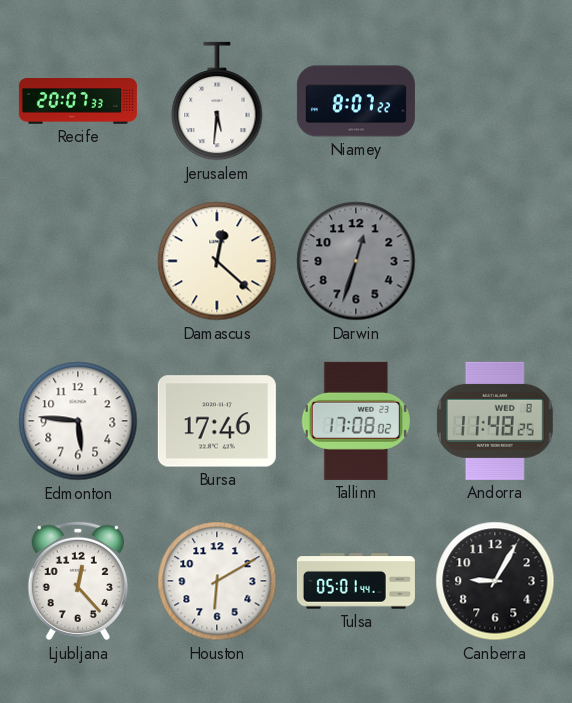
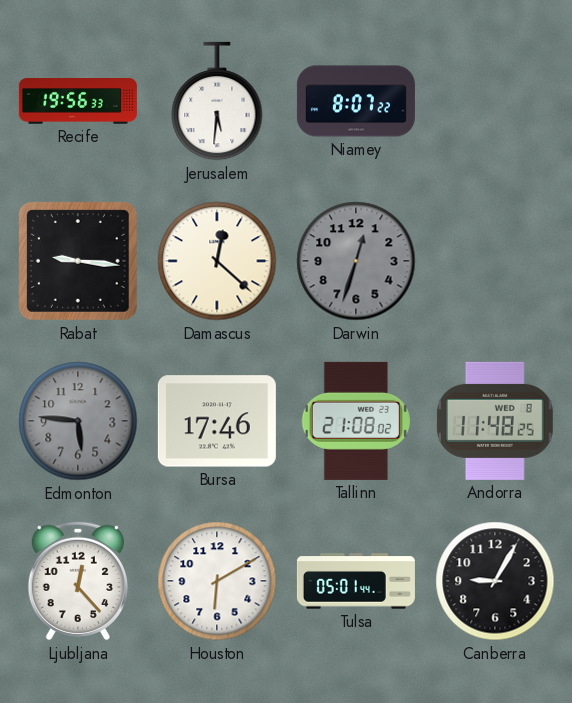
Recife: 20:07 -> 19:56 (78, 102)
Rabat: none -> 9:16 (78, 261)
Edmonton dial: white -> grey (78, 421)
Tallinn: 17:08 -> 21:08 (356, 421)
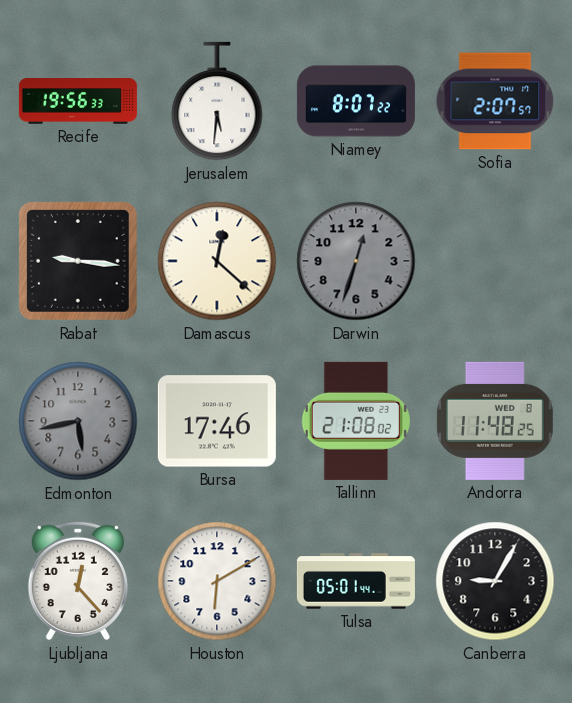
Sofia: none -> 2:07 (495, 101)
Edmonton: 5:46 -> 5:43 (78, 421)
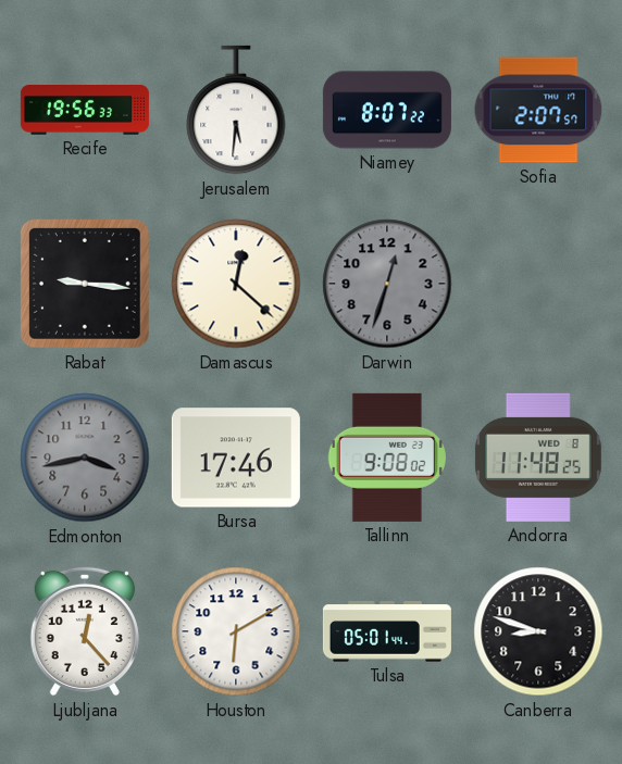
Edmonton: 5:43 -> 3:43 (85, 458)
Tallinn: 21:08 -> 9:08 (387, 458)
Canberra: 9:05 -> 8:48 (538, 631)
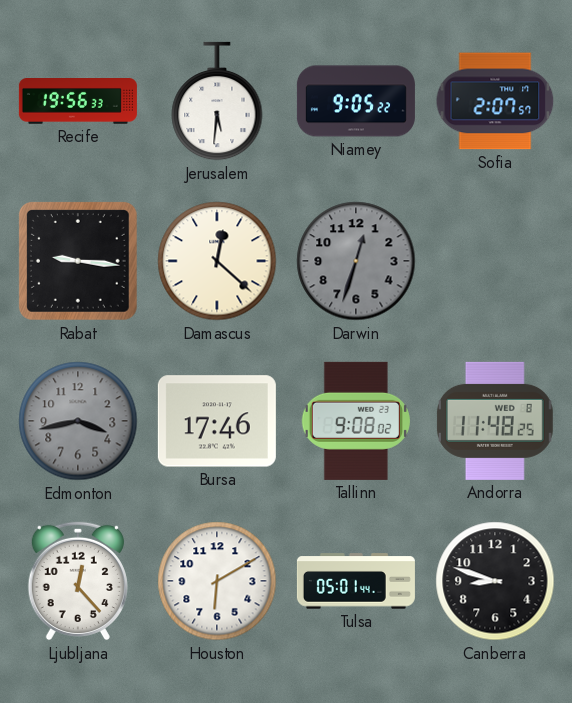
Niamey: 8:07 -> 9:05 (356, 101)
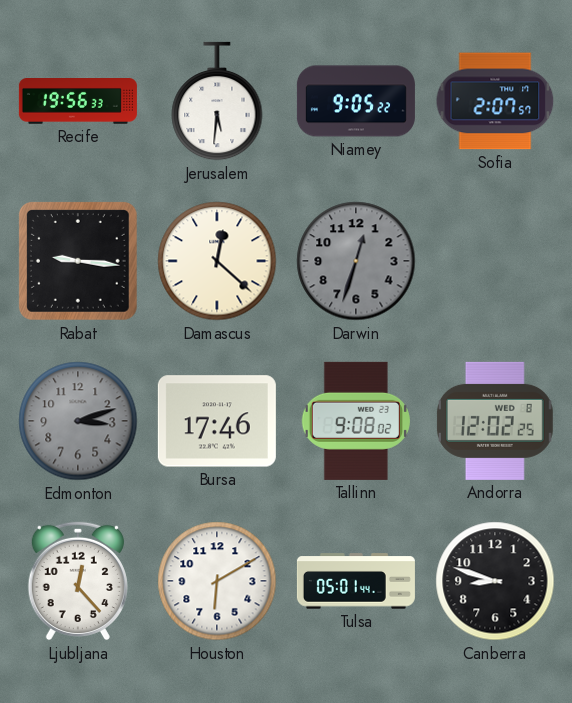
Edmonton: 3:43 -> 3:12 (78, 421)
Andorra: 11:48 -> 12:02 (495, 421)
